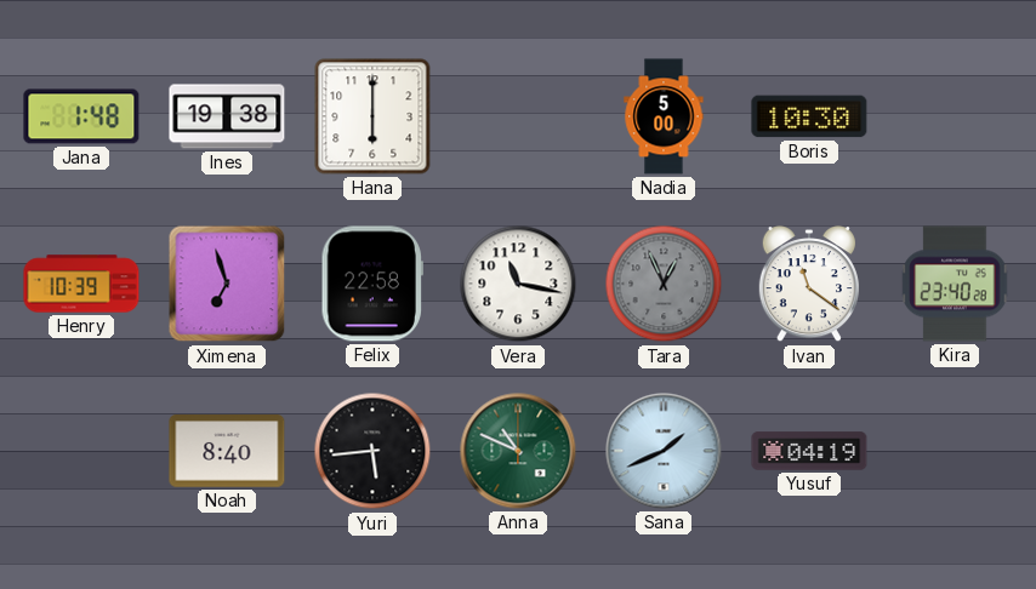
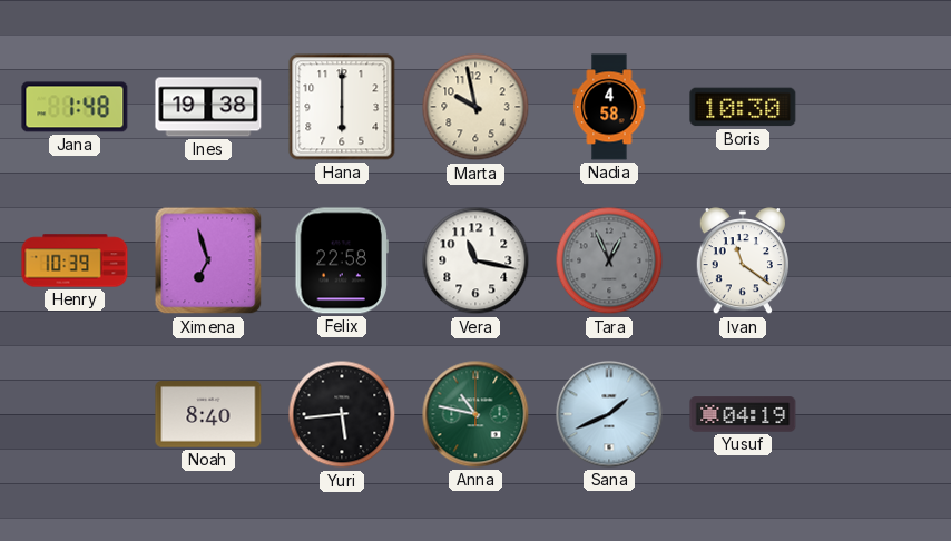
Marta: none -> 9:58 (475, 107)
Nadia: 5:00 -> 4:58 (609, 107)
Kira: 23:40 -> none (955, 284)
Anna: 10:49 -> 10:47 (475, 414)
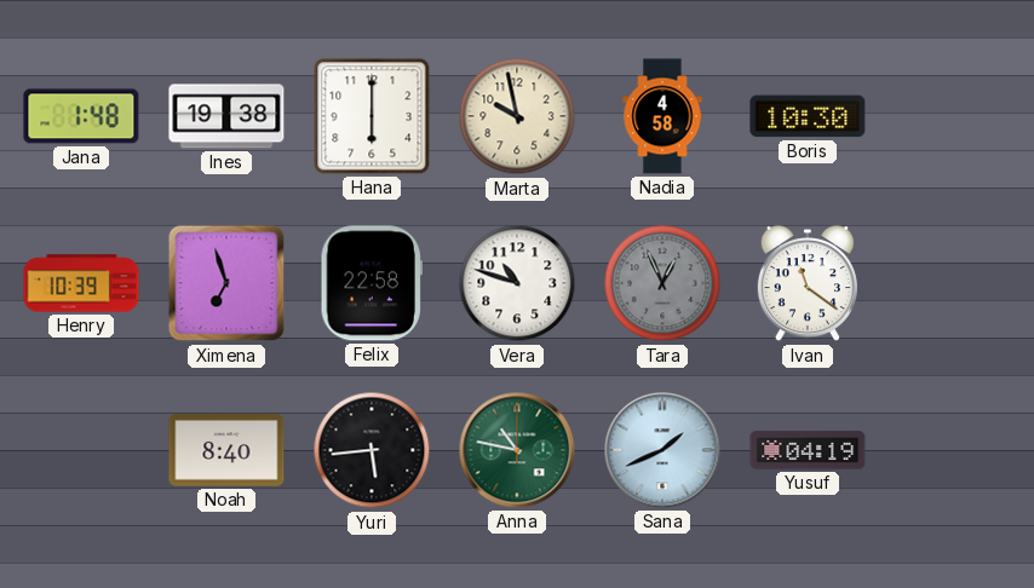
Vera: 11:17 -> 10:48 (517, 283)
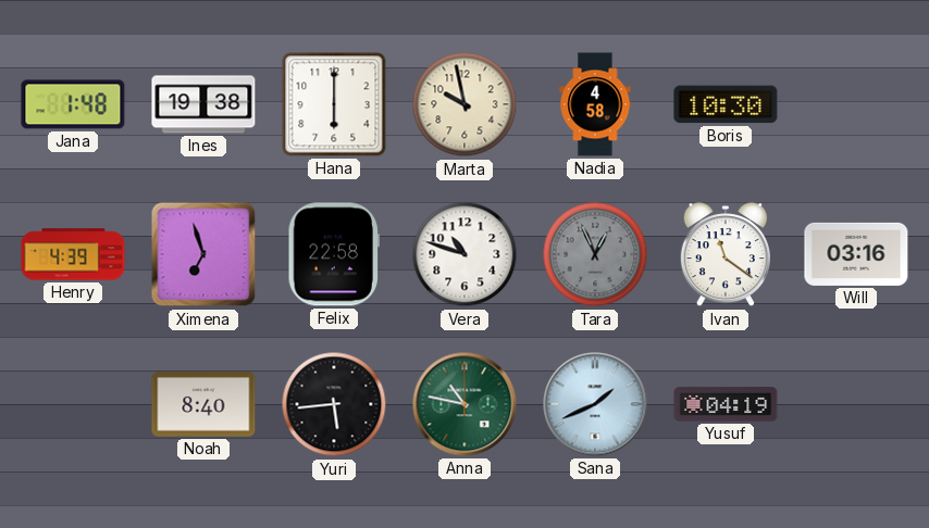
Henry: 10:39 -> 4:39 (73, 254)
Will: none -> 03:16 (856, 254)
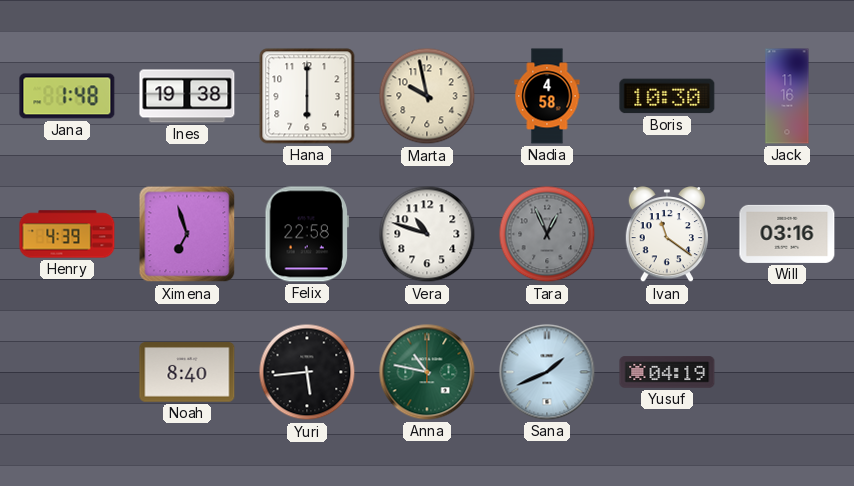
Jack: none -> 11:16 (787, 96)
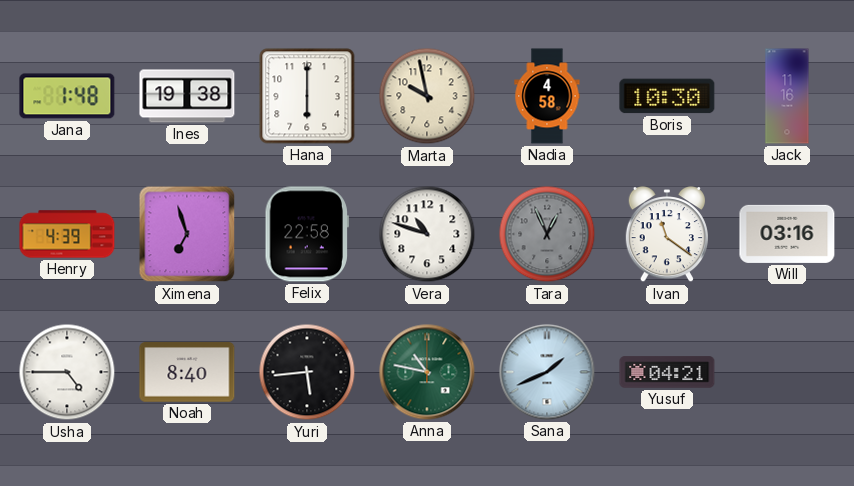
Usha: none -> 4:45 (67, 372)
Yusuf: 04:19 -> 04:21 (667, 372)
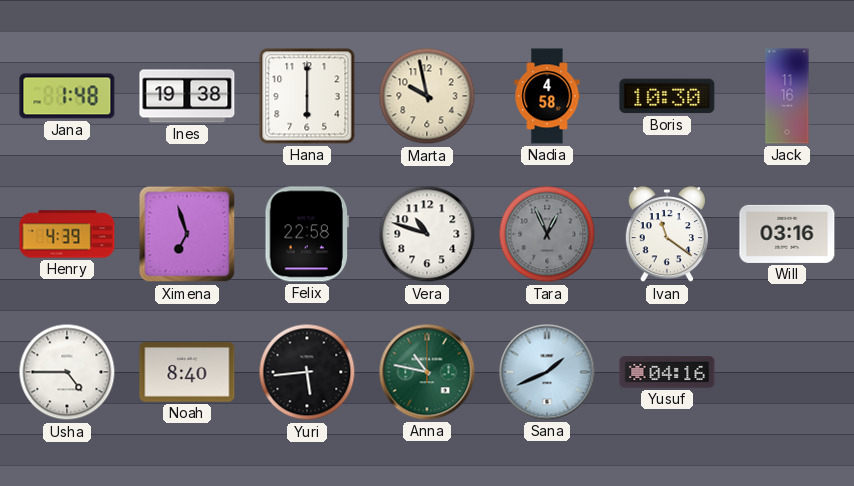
Yusuf: 04:21 -> 04:16 (667, 372)
